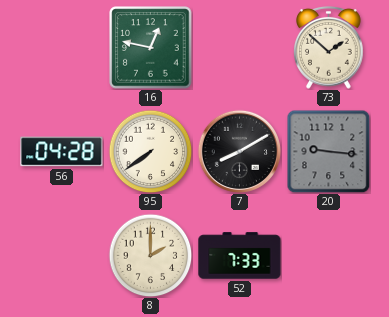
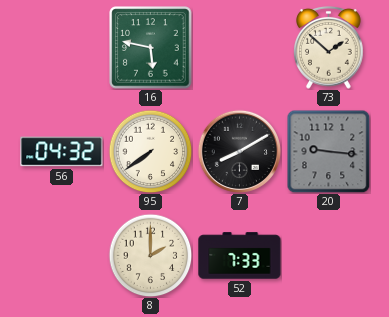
16: 12:47 -> 5:47 (151, 48)
56: 04:28 -> 04:32 (62, 152)
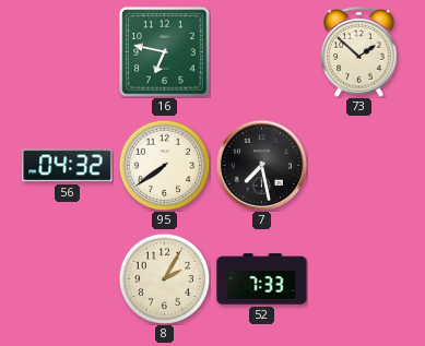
16: 5:47 -> 6:47 (165, 52)
7: 8:10 -> 7:28 (261, 165)
20: 9:16 -> none (328, 151)
8: 2:00 -> 2:05 (164, 278)
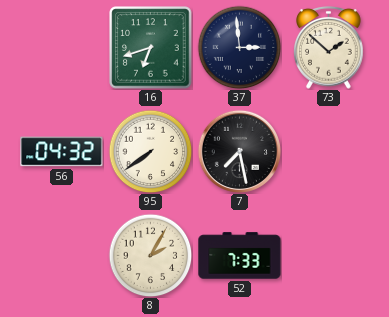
16: 6:47 -> 6:42 (151, 48)
37: none -> 2:59 (239, 47)
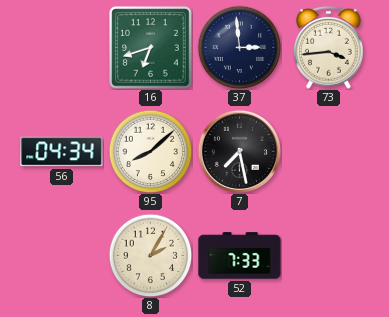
73: 1:52 -> 3:44 (329, 47)
56: 04:32 -> 04:34 (62, 152)
95: 7:39 -> 8:08 (150, 151)
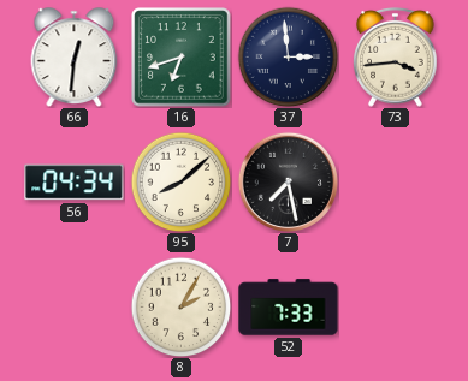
66: none -> 12:31 (75, 58)
